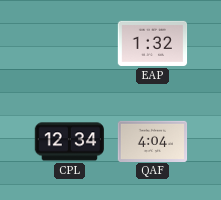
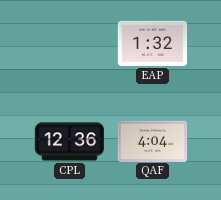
CPL: 12:34 -> 12:36 (69, 142)
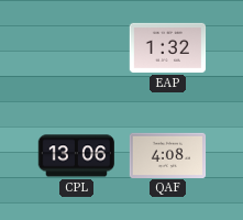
CPL: 12:36 -> 13:06 (76, 156)
QAF: 4:04 -> 4:08 (168, 155)
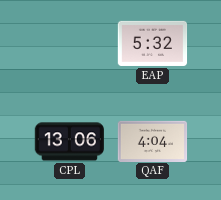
EAP: 1:32 -> 5:32 (153, 43)
QAF: 4:08 -> 4:04 (153, 141)
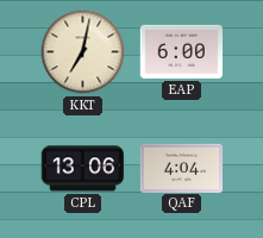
KKT: none -> 7:02 (83, 52)
EAP: 5:32 -> 6:00 (182, 51)
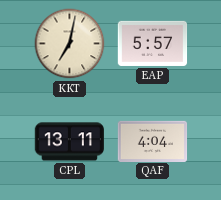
EAP: 6:00 -> 5:57 (153, 43)
CPL: 13:06 -> 13:11 (69, 142)
